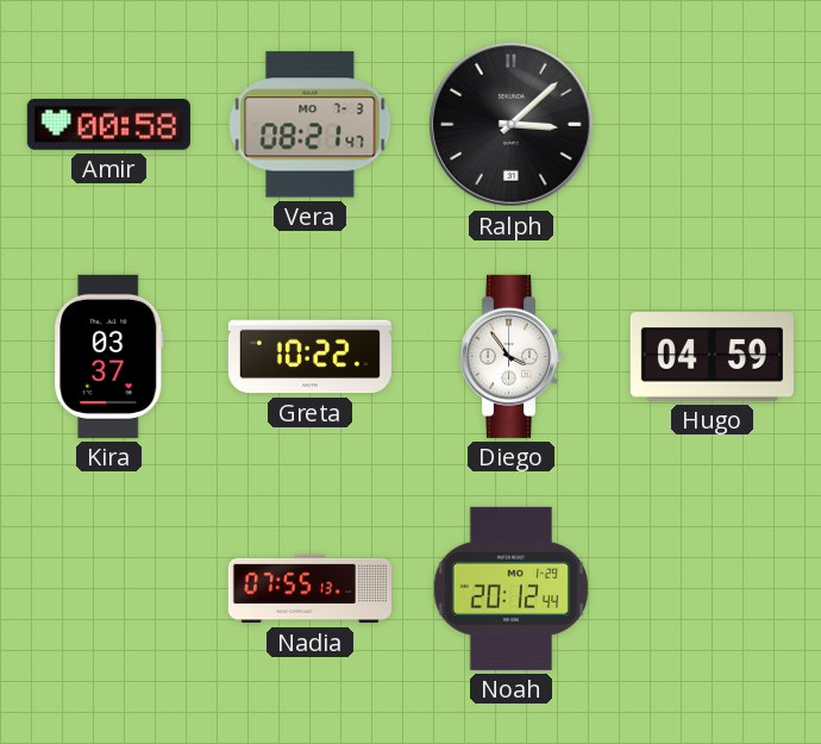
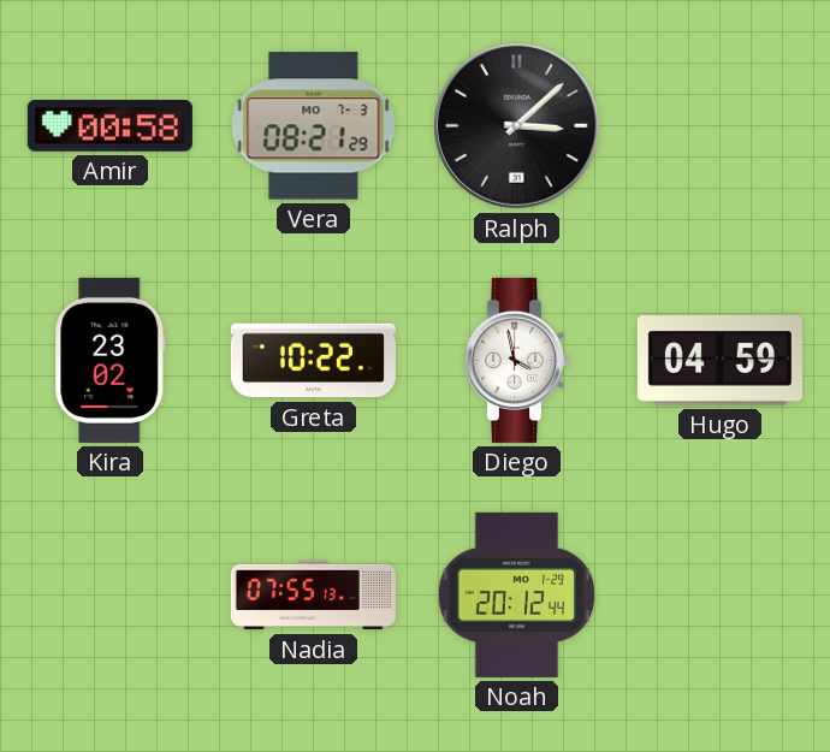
Vera: 08:21:47 -> 08:21:29 (314, 126)
Kira: 03:37 -> 23:02 (111, 360)
Diego: 3:54 -> 3:58 (517, 360)
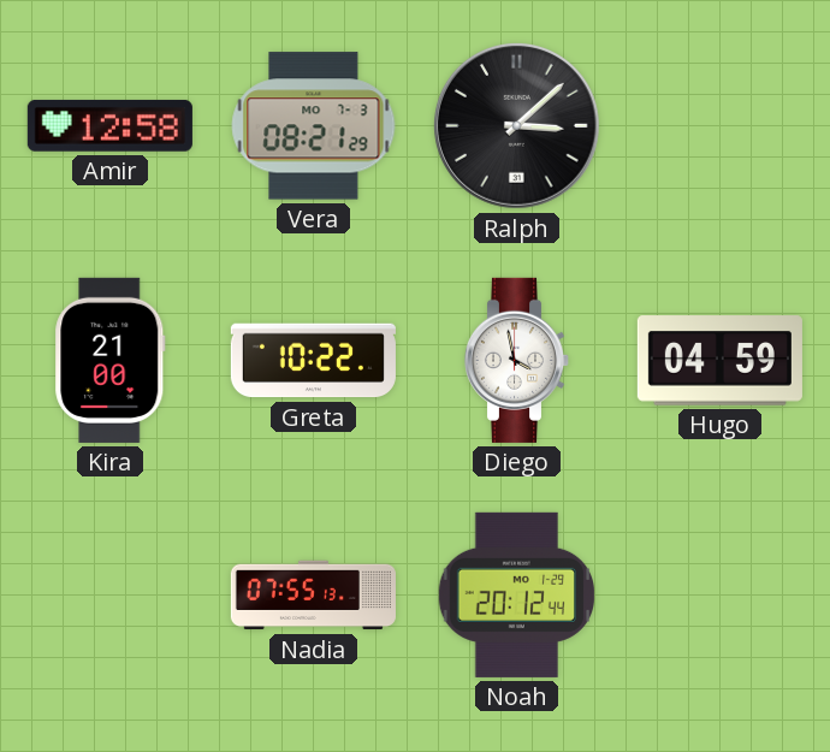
Amir: 00:58 -> 12:58 (109, 125)
Kira: 23:02 -> 21:00 (111, 360)
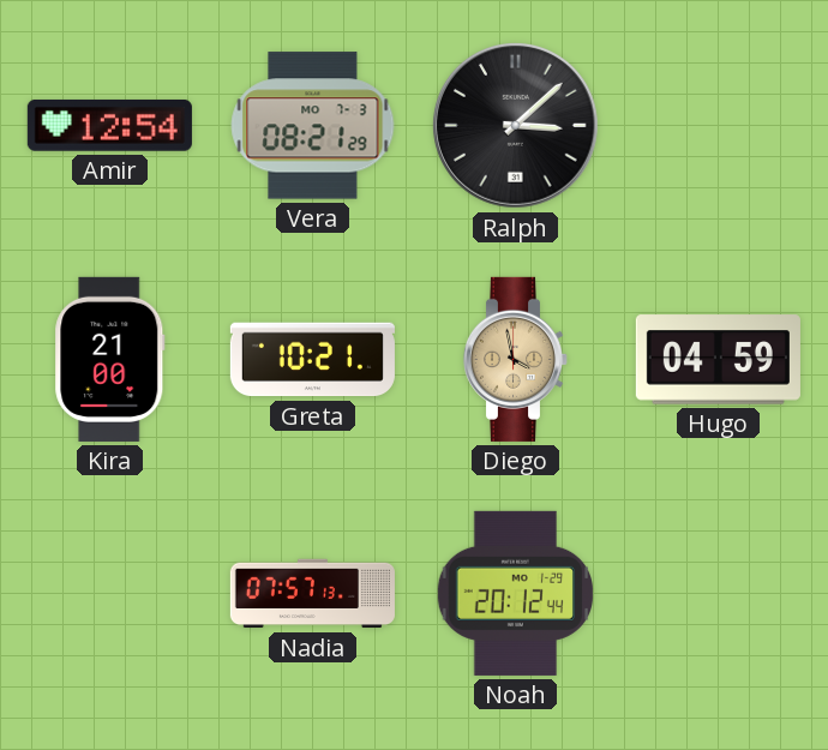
Amir: 12:58 -> 12:54 (109, 125)
Greta: 10:22 -> 10:21 (312, 360)
Diego dial: white -> champagne (516, 359)
Nadia: 07:55 -> 07:57 (312, 594)
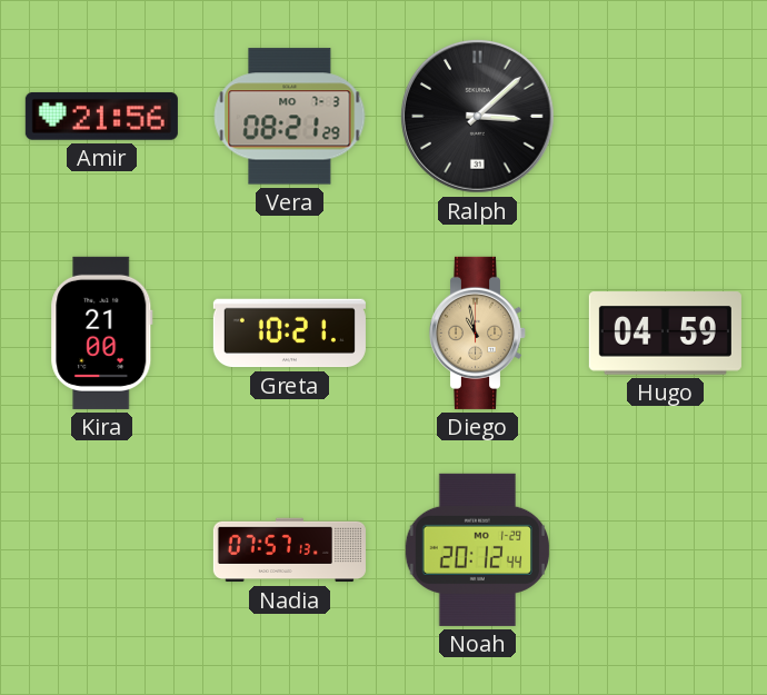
Amir: 12:54 -> 21:56 (101, 116)
Diego: 3:58 -> 10:58 (478, 332)
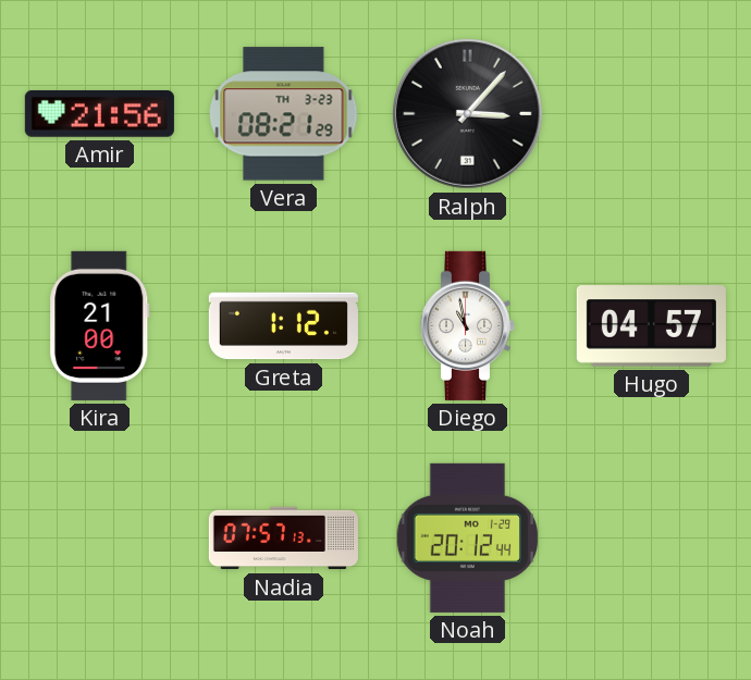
Vera date: MO 7-3 -> TH 3-23 (284, 114)
Ralph: 3:08 -> 3:07 (467, 113)
Greta: 10:21 -> 1:12 (283, 326)
Diego dial: champagne -> white (468, 325)
Hugo: 04:59 -> 04:57 (651, 326)
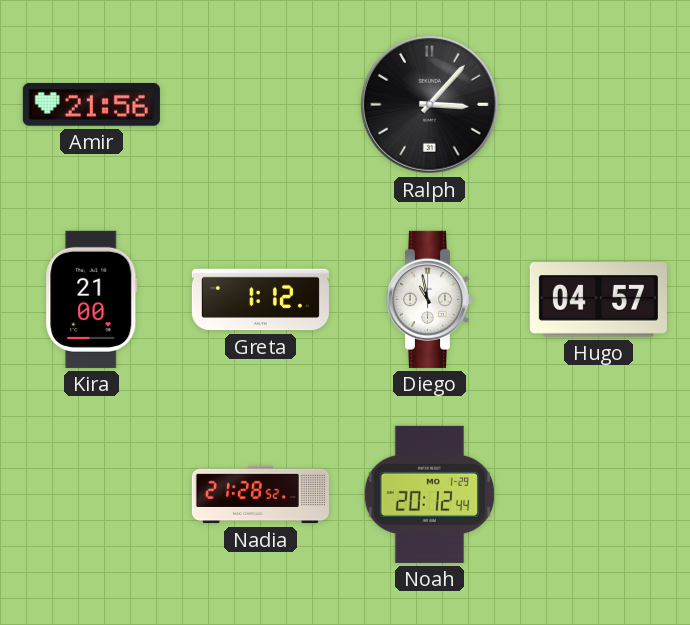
Vera: 08:21 -> none (284, 114)
Nadia: 07:57 -> 21:28 (260, 495)
